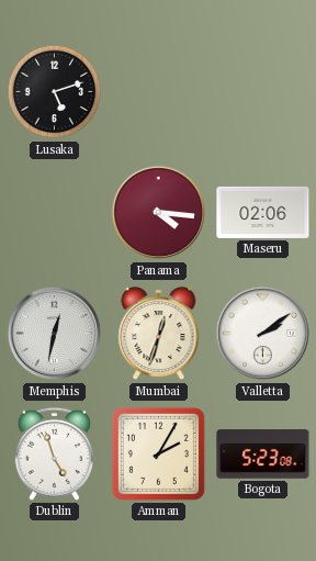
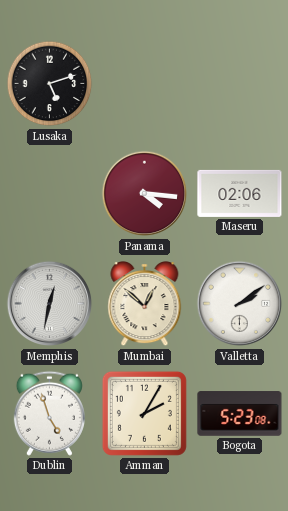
Mumbai: 12:33 -> 12:52 (145, 305)
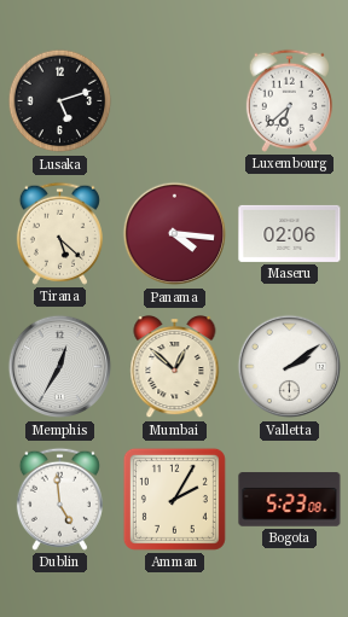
Luxembourg: none -> 6:38 (289, 100)
Tirana: none -> 5:22 (59, 233)
Memphis: 12:32 -> 12:35 (60, 367)
Dublin: 4:57 -> 4:59 (59, 499)
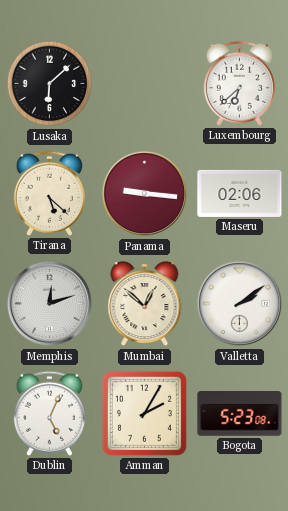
Lusaka: 5:12 -> 6:08 (50, 84)
Panama: 4:16 -> 9:16 (145, 194)
Memphis: 12:35 -> 12:12 (50, 304)
Dublin: 4:59 -> 5:04 (49, 413)
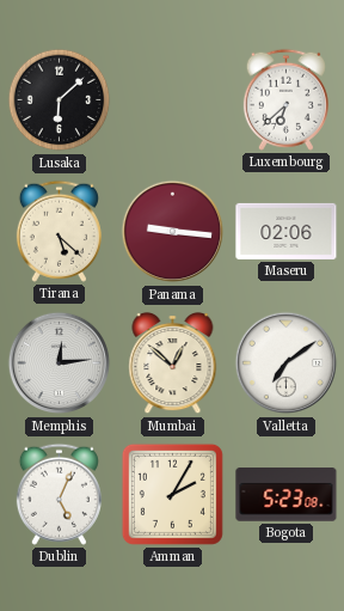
Memphis: 12:12 -> 12:14 (60, 363)
Valletta: 2:09 -> 7:09 (287, 363)
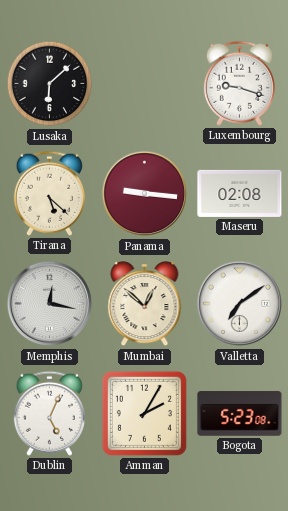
Luxembourg: 6:38 -> 9:18 (239, 83)
Maseru: 02:06 -> 02:08 (240, 193)
Memphis: 12:14 -> 12:17 (50, 304)
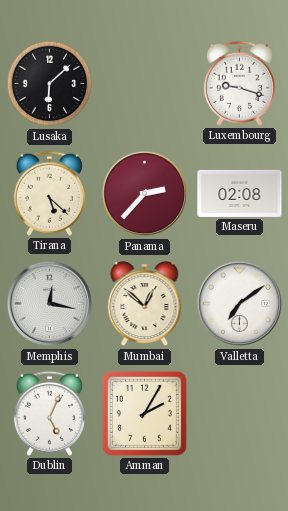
Panama: 9:16 -> 2:37 (145, 194)
Bogota: 5:23 -> none (240, 414)
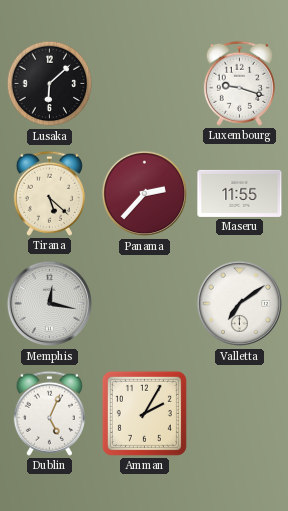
Maseru: 02:08 -> 11:55 (240, 193)
Mumbai: 12:52 -> none (145, 305)
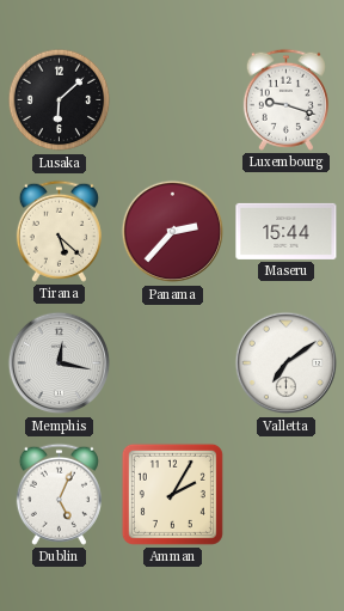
Maseru: 11:55 -> 15:44 (287, 231)
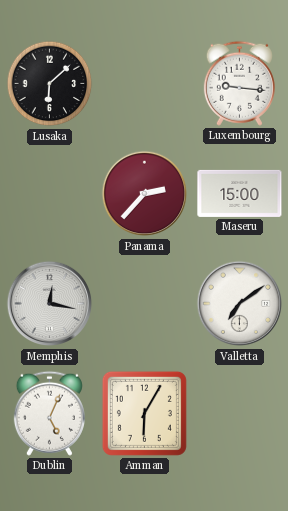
Luxembourg: 9:18 -> 9:16 (239, 83)
Tirana: 5:22 -> none (59, 231)
Maseru: 15:44 -> 15:00 (240, 193)
Amman: 2:05 -> 6:05 (144, 413)
